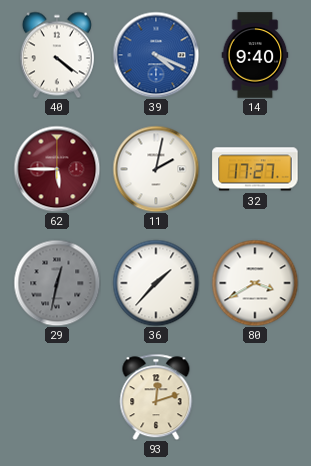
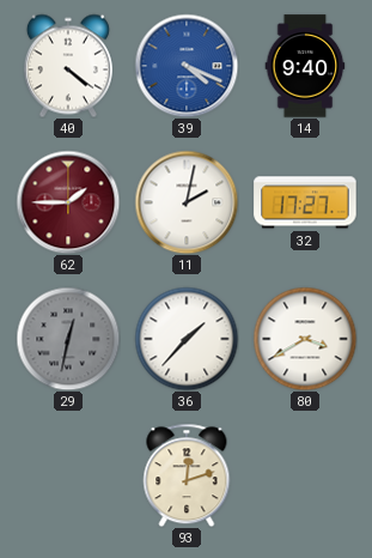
62: 5:45 -> 1:45 (68, 202)
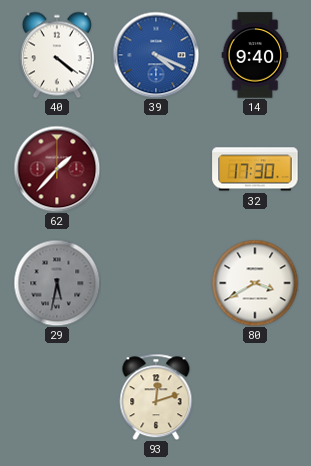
62: 1:45 -> 1:37 (57, 169)
11: 2:02 -> none (187, 202)
32: 17:27 -> 17:30 (255, 169)
29: 12:32 -> 5:32 (57, 283)
36: 1:37 -> none (187, 339)
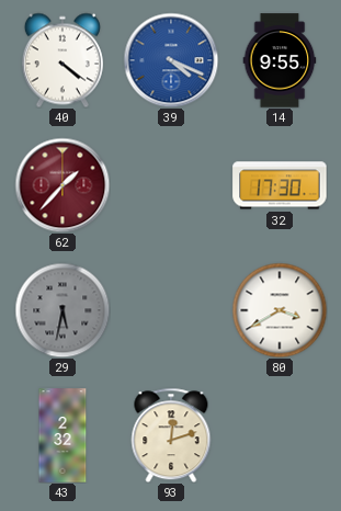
14: 9:40 -> 9:55 (280, 60)
43: none -> 2:32 (62, 435)
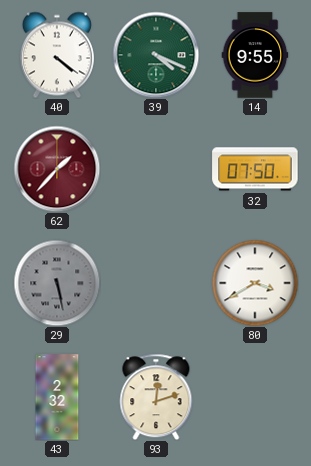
39 dial: blue -> green (156, 55)
32: 17:30 -> 07:50 (255, 169)
29: 5:32 -> 5:28 (57, 283)
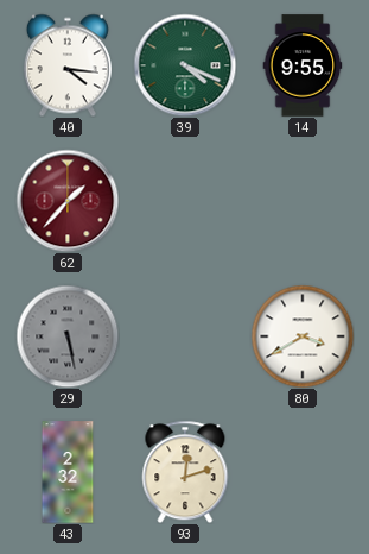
40: 4:21 -> 4:16 (68, 65)
32: 07:50 -> none (255, 169)
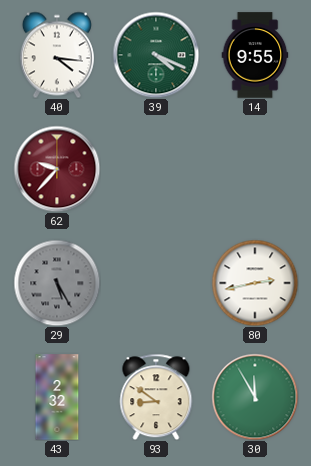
62: 1:37 -> 9:37 (57, 169)
29: 5:28 -> 5:25 (57, 283)
80: 3:40 -> 2:43 (255, 283)
93: 12:12 -> 8:51 (156, 397)
30: none -> 11:55 (255, 397)
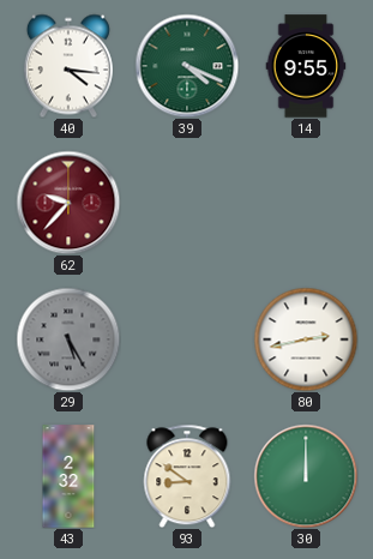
30: 11:55 -> 12:00 (306, 476)
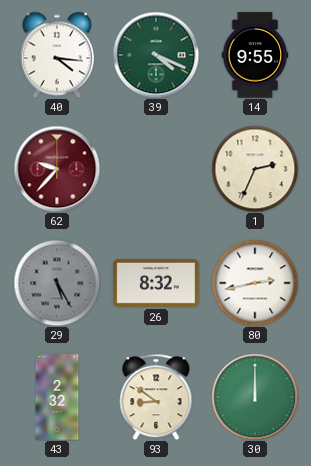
1: none -> 2:34 (255, 169)
26: none -> 8:32 (156, 283)
